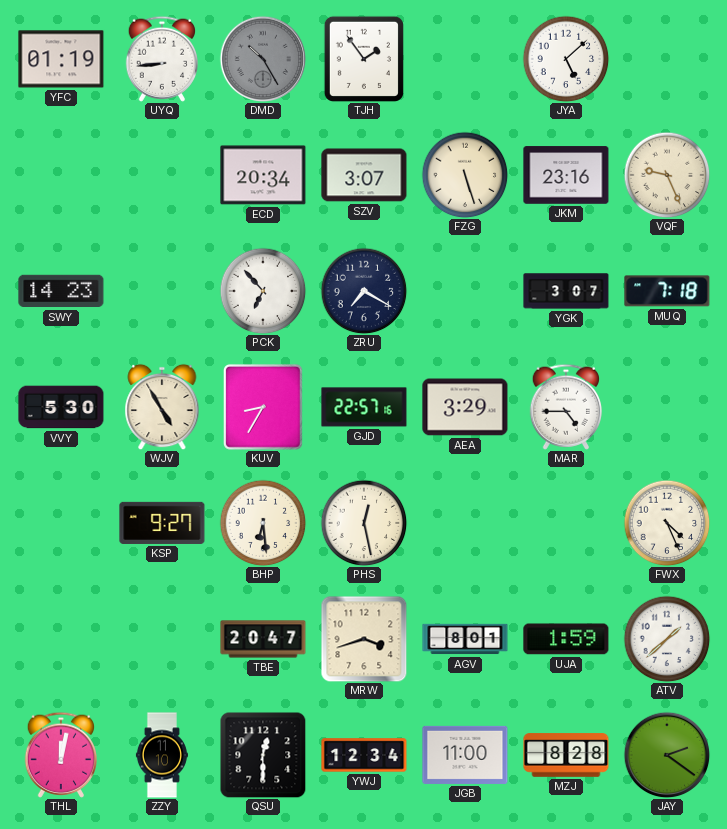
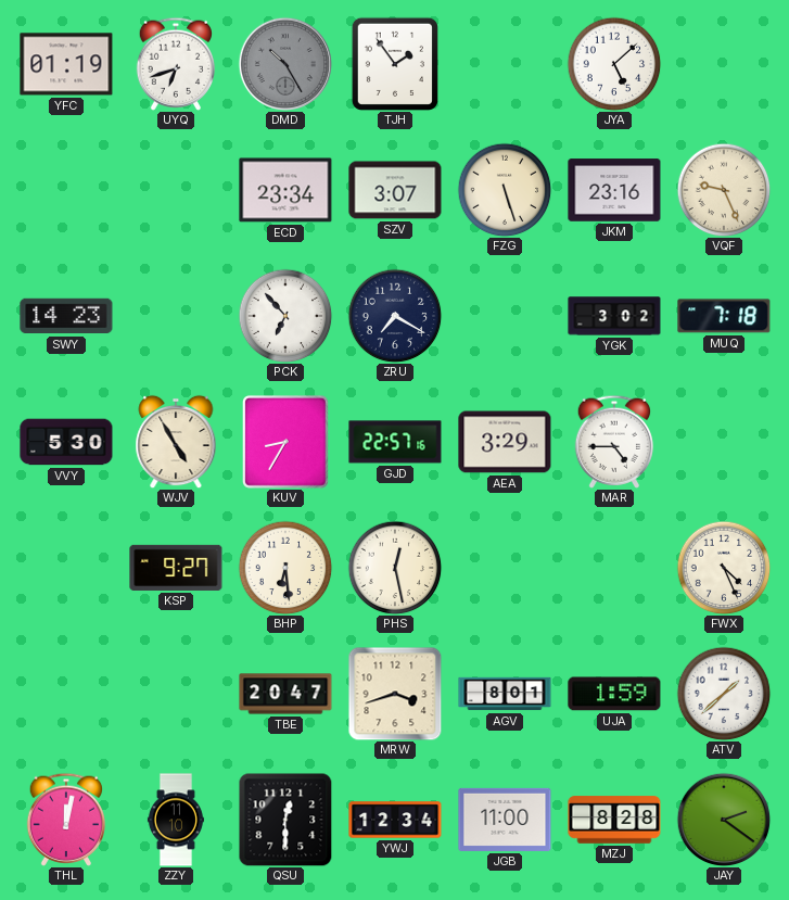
UYQ: 8:44 -> 6:42 (175, 64)
ECD: 20:34 -> 23:34 (285, 190)
YGK: 3:07 -> 3:02 (614, 316)
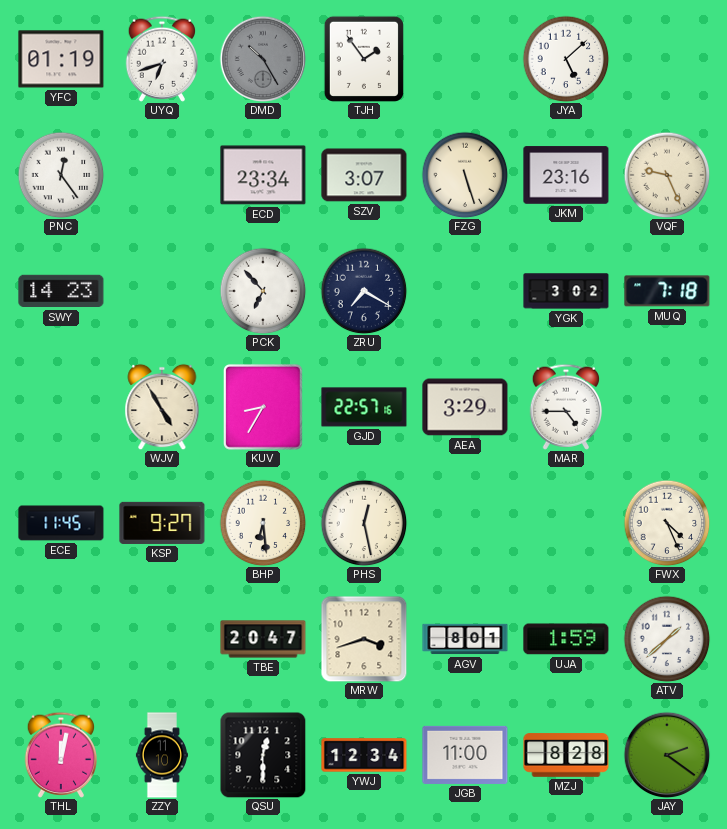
PNC: none -> 12:24 (61, 175)
VVY: 5:30 -> none (66, 442)
ECE: none -> 11:45 (61, 523)
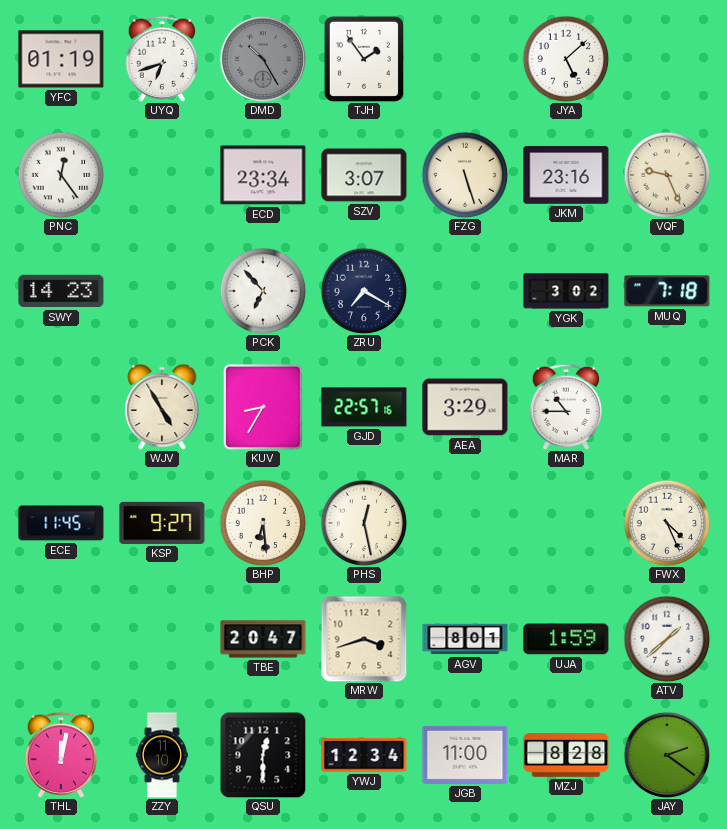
MAR: 4:45 -> 10:45 (565, 407)
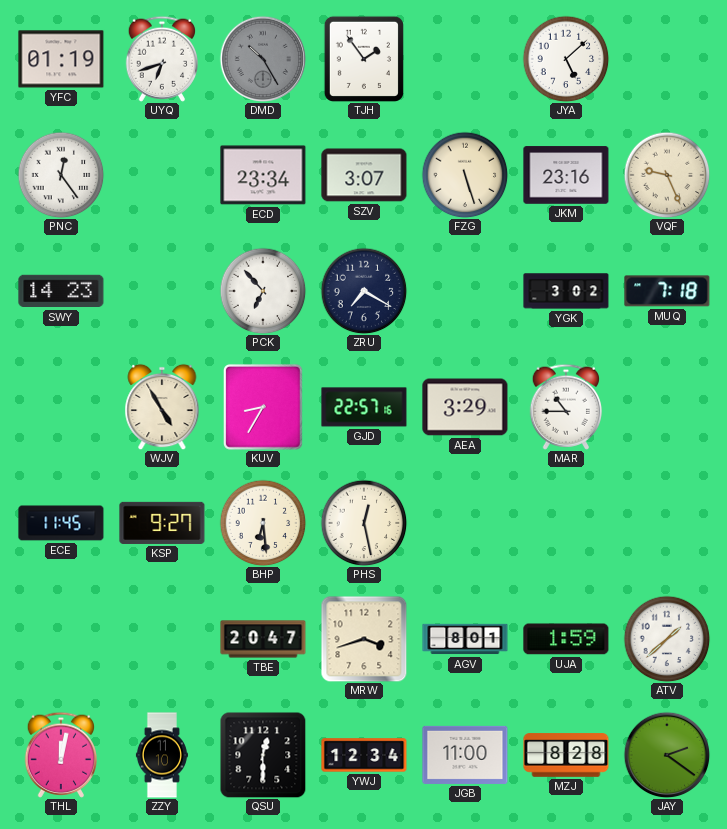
FWX: 4:26 -> none (667, 523)
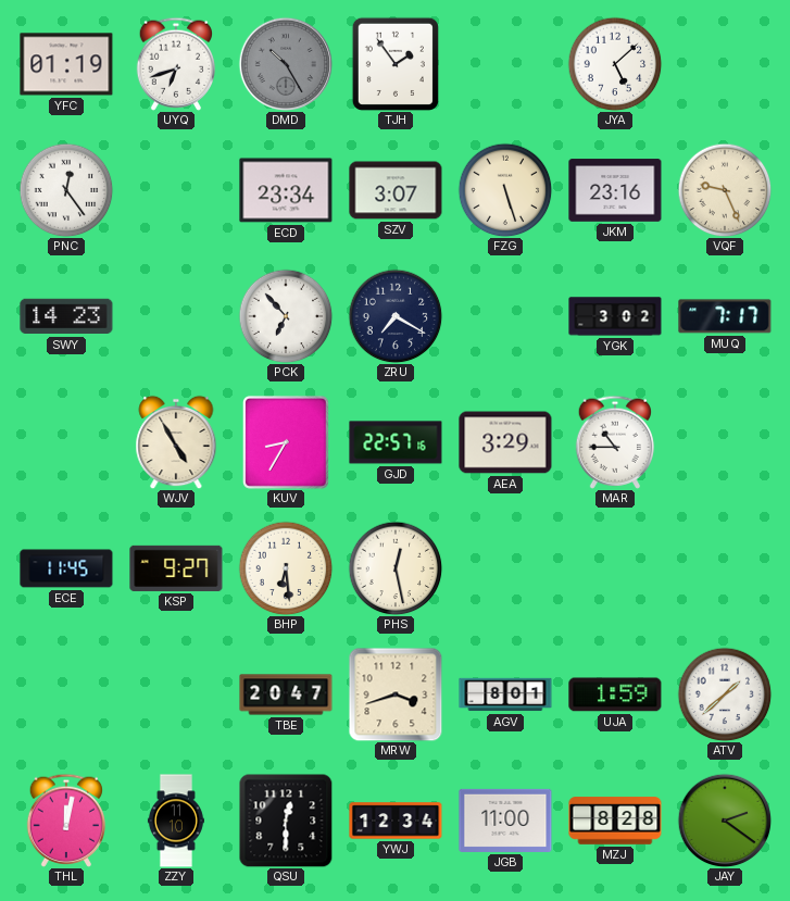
MUQ: 7:18 -> 7:17 (725, 316)
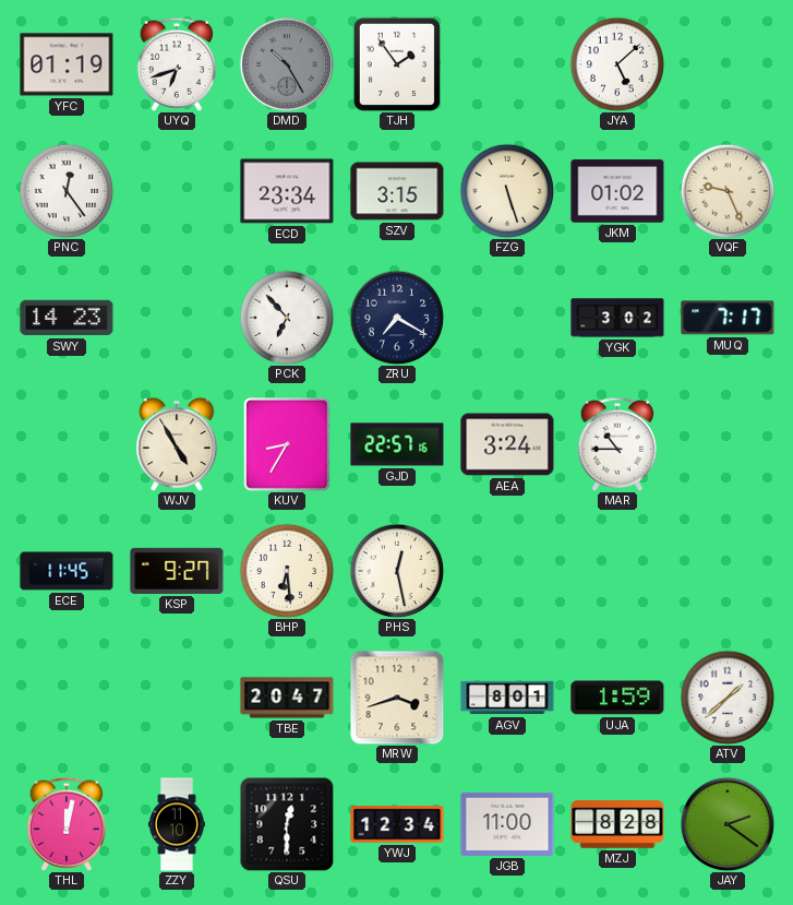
SZV: 3:07 -> 3:15 (397, 191)
JKM: 23:16 -> 01:02 (617, 191)
AEA: 3:29 -> 3:24 (507, 444)
